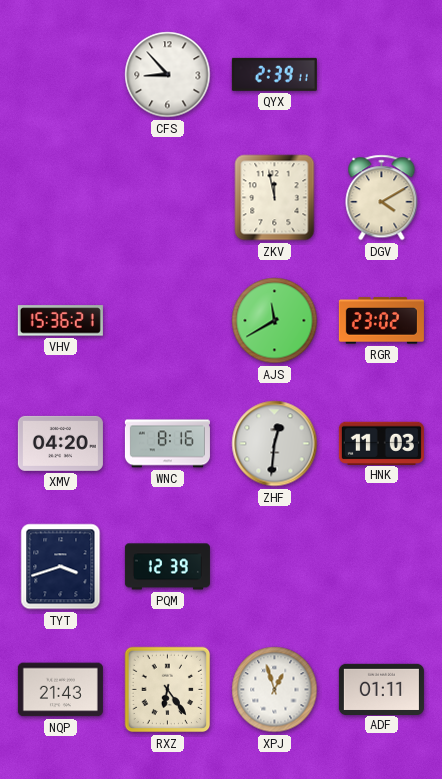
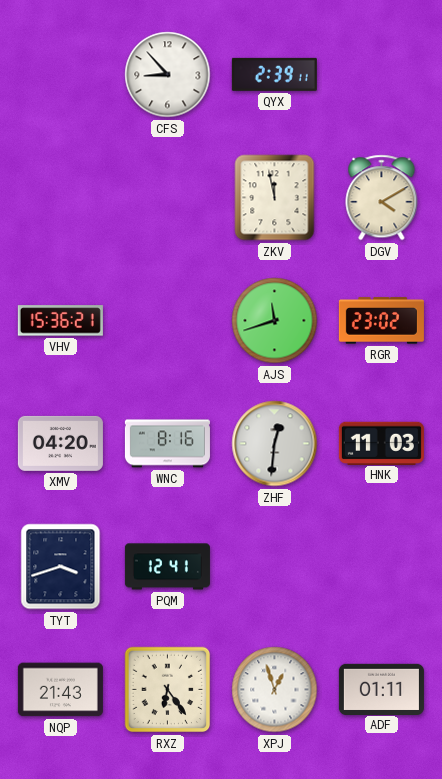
AJS: 11:40 -> 11:42 (275, 321)
PQM: 12:39 -> 12:41 (167, 567)
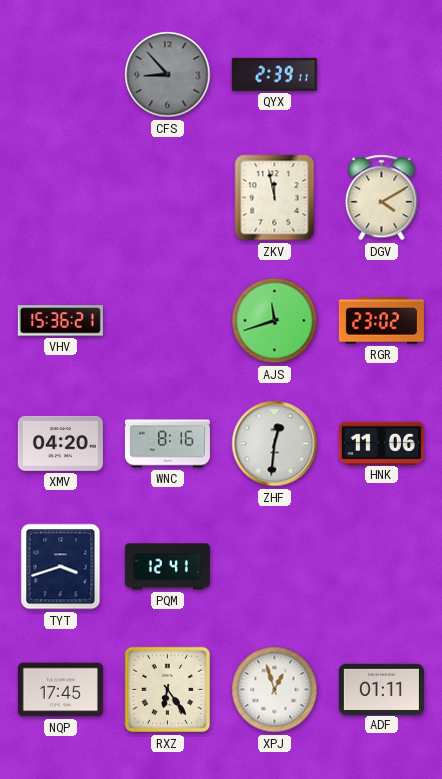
CFS dial: white -> grey (168, 75)
HNK: 11:03 -> 11:06 (381, 443)
NQP: 21:43 -> 17:45 (60, 690)
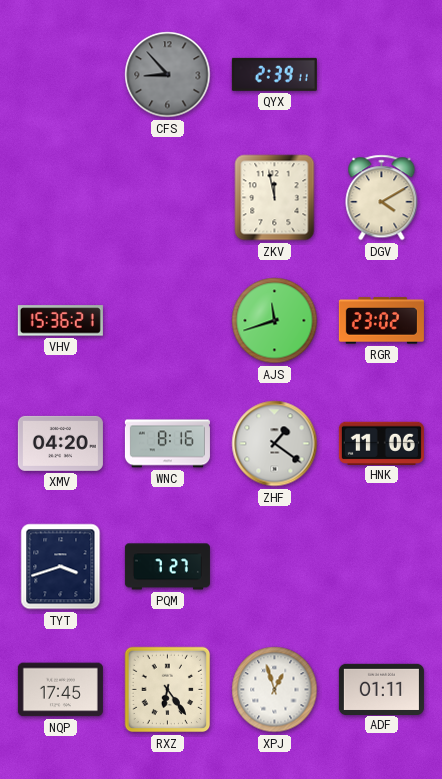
ZHF: 12:31 -> 1:21 (275, 444)
PQM: 12:41 -> 7:27 (167, 567)
